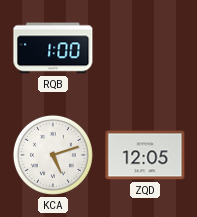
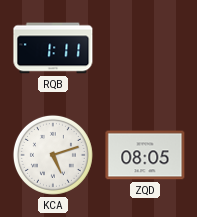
RQB: 1:00 -> 1:11 (53, 48)
ZQD: 12:05 -> 08:05 (145, 155)
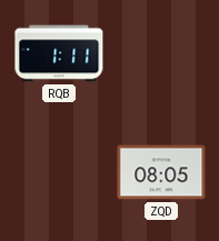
KCA: 5:12 -> none (53, 155)
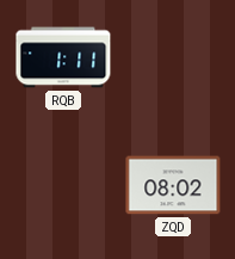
ZQD: 08:05 -> 08:02 (173, 185)
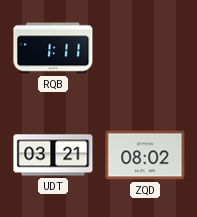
UDT: none -> 03:21 (53, 155)
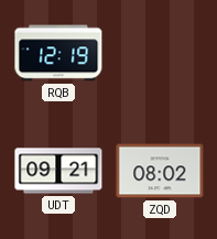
RQB: 1:11 -> 12:19 (58, 53)
UDT: 03:21 -> 09:21 (58, 171)
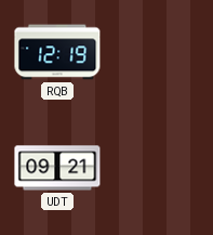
ZQD: 08:02 -> none (160, 171)
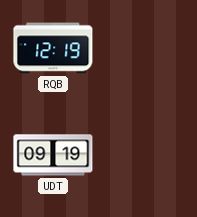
UDT: 09:21 -> 09:19 (53, 155)
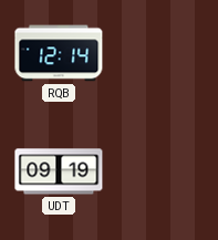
RQB: 12:19 -> 12:14 (59, 53)
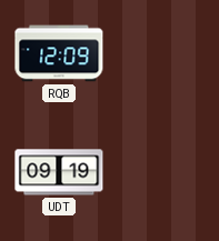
RQB: 12:14 -> 12:09 (59, 53)
